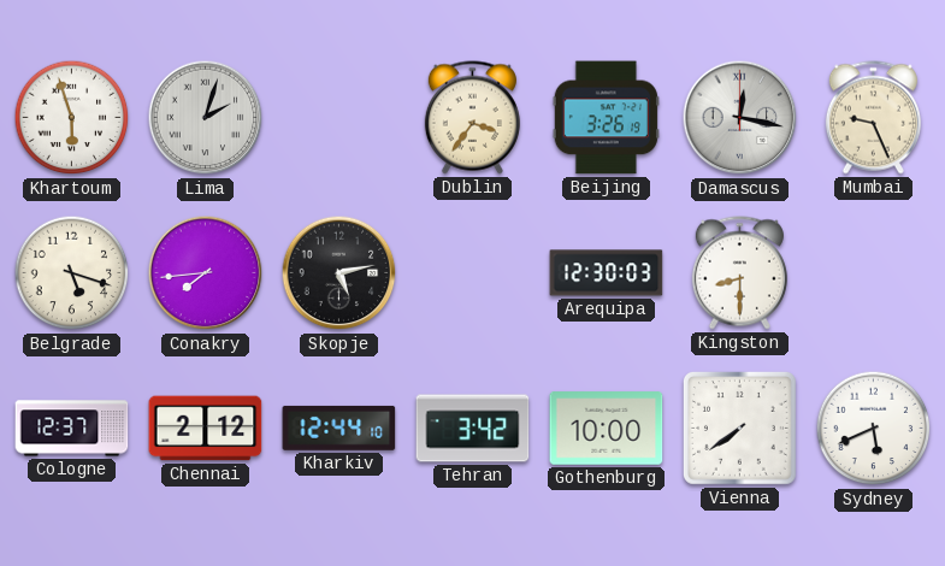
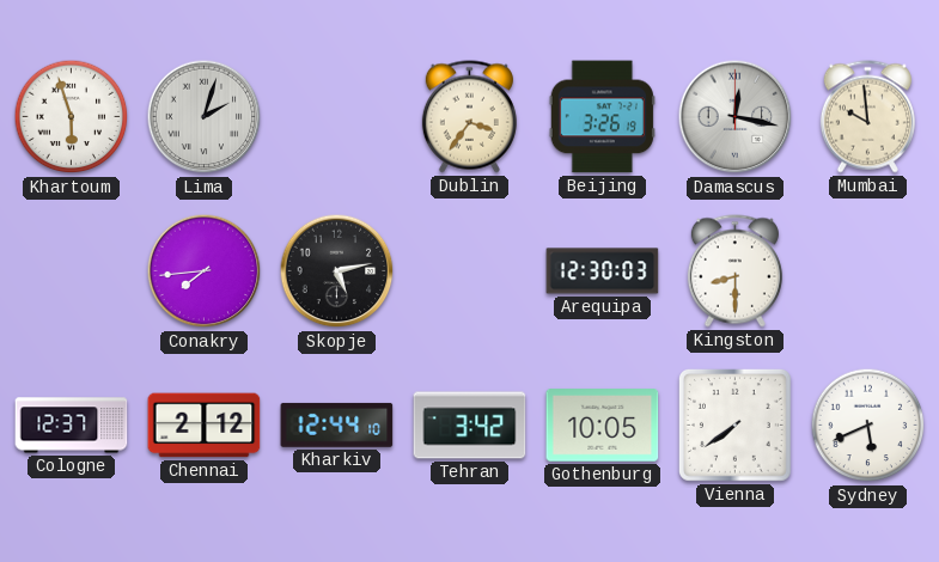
Mumbai: 9:26 -> 9:59 (867, 117)
Belgrade: 5:18 -> none (72, 273)
Gothenburg: 10:00 -> 10:05 (603, 426)
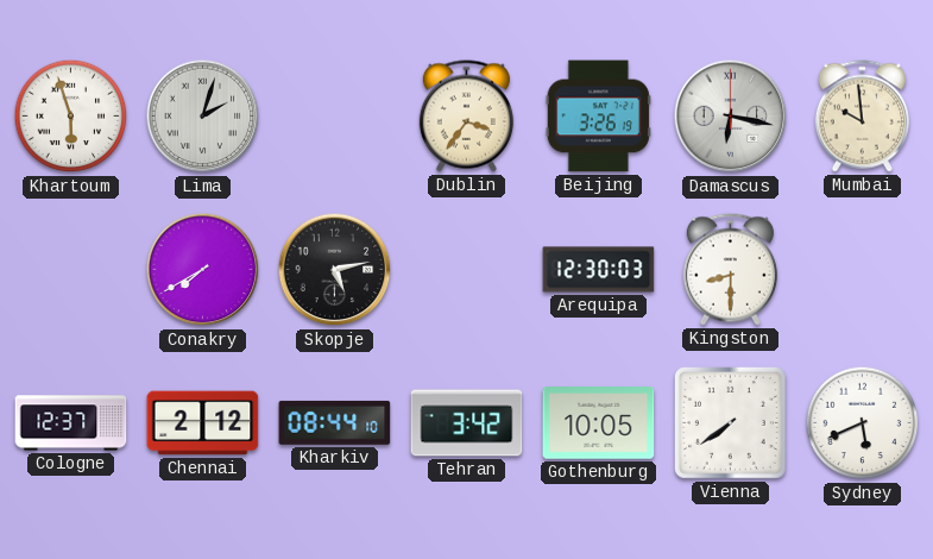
Damascus: 12:17 -> 6:17 (731, 117)
Conakry: 7:44 -> 7:40 (203, 270)
Kharkiv: 12:44 -> 08:44 (335, 422)
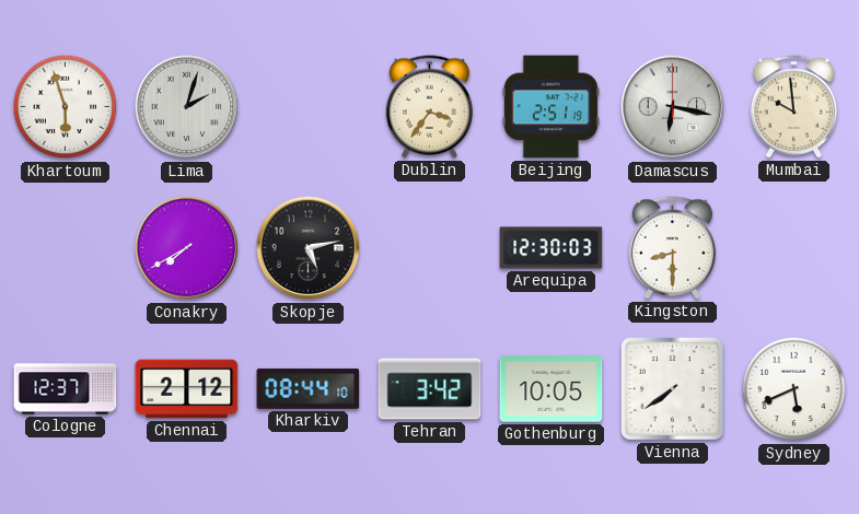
Beijing: 3:26 -> 2:51 (550, 107)
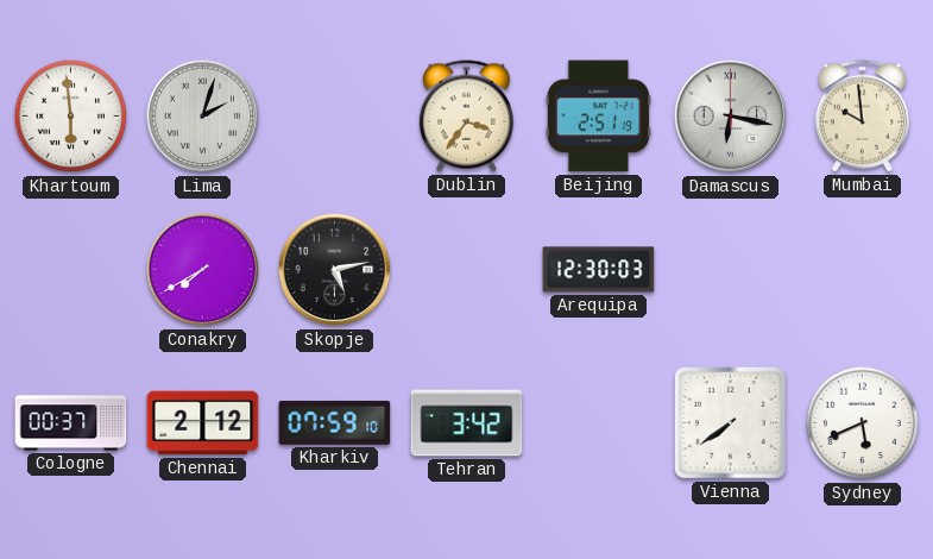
Khartoum: 5:57 -> 5:59 (71, 117)
Kingston: 8:30 -> none (672, 248)
Cologne: 12:37 -> 00:37 (71, 423)
Kharkiv: 08:44 -> 07:59 (335, 422)
Gothenburg: 10:05 -> none (552, 389)
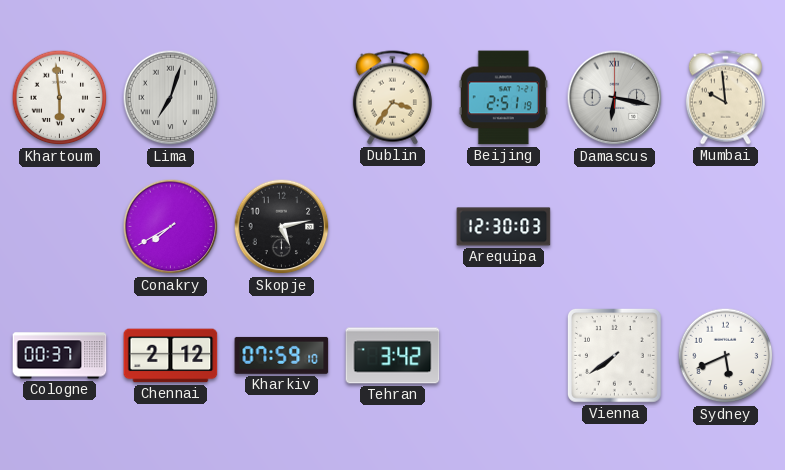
Lima: 2:03 -> 7:03 (171, 98)
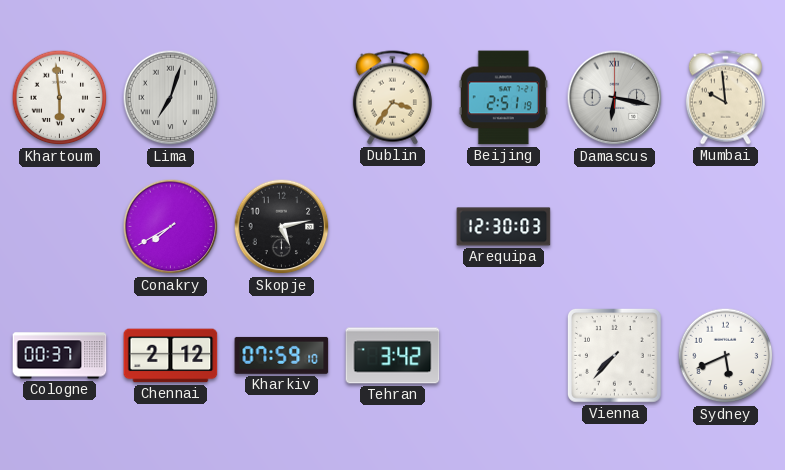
Vienna: 7:39 -> 7:37 (615, 356)
